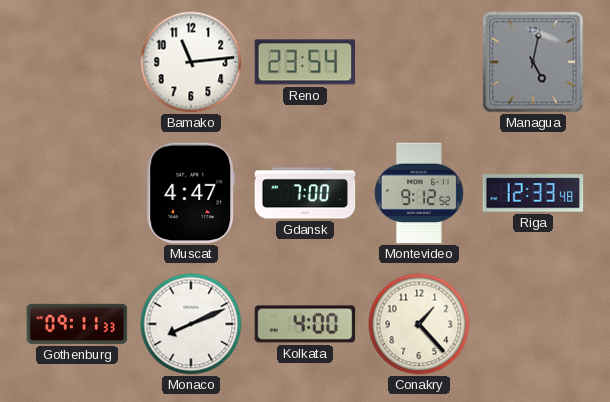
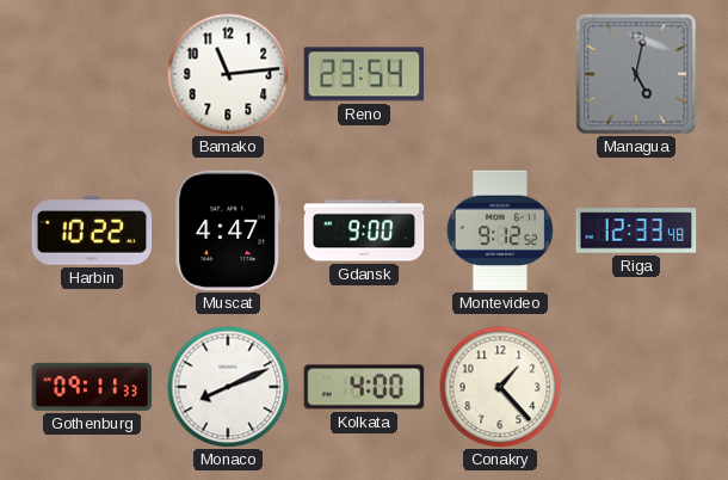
Harbin: none -> 10:22 (92, 230)
Gdansk: 7:00 -> 9:00 (364, 230)
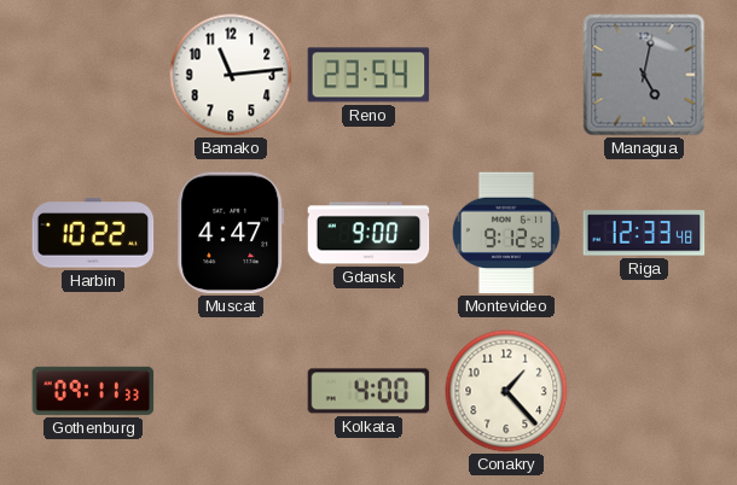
Monaco: 8:11 -> none (228, 387)
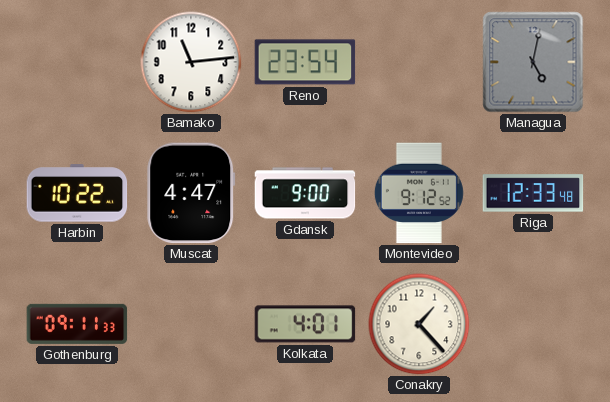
Kolkata: 4:00 -> 4:01 (305, 324)
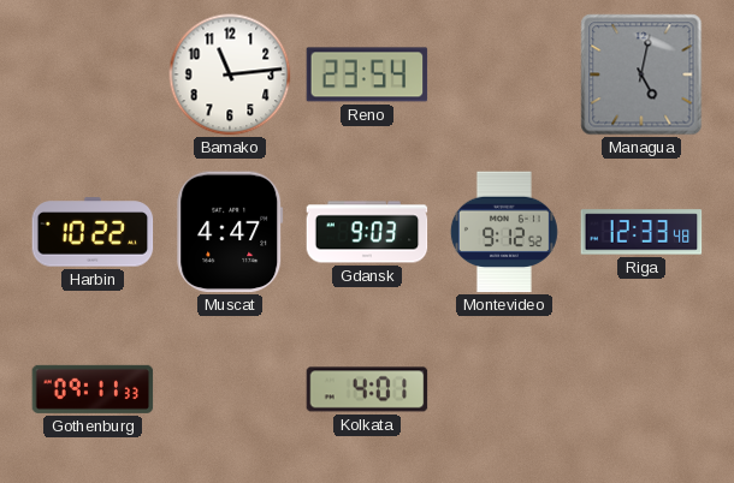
Gdansk: 9:00 -> 9:03 (367, 232)
Conakry: 1:23 -> none (419, 324)
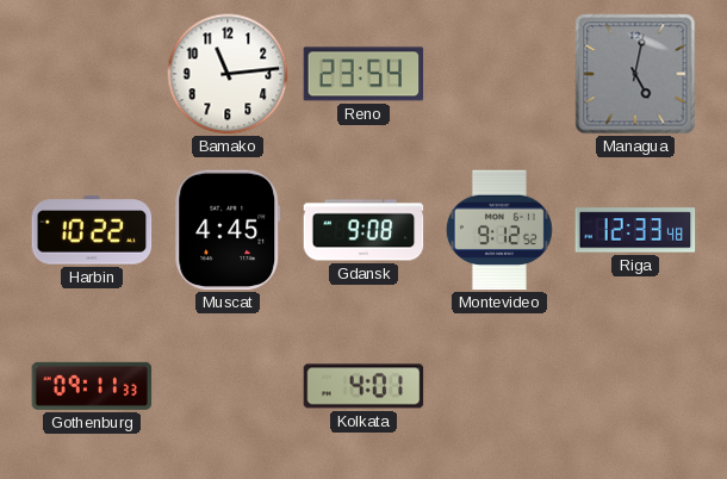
Muscat: 4:47 -> 4:45 (228, 230)
Gdansk: 9:03 -> 9:08 (363, 230)
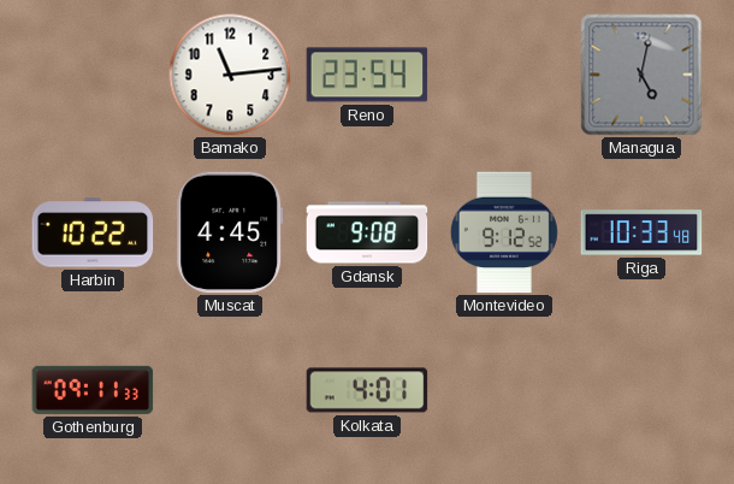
Riga: 12:33 -> 10:33 (641, 232)
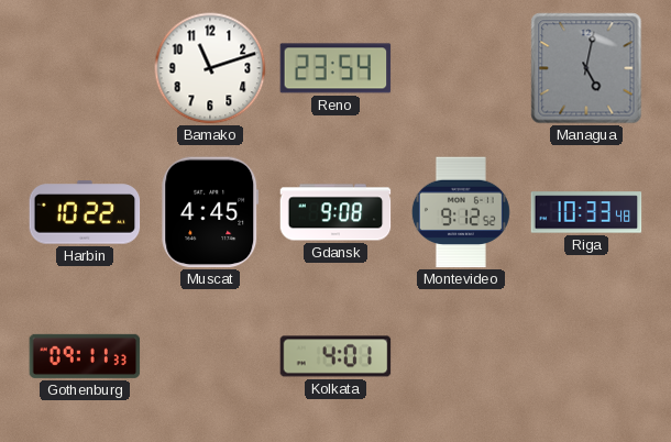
Bamako: 11:14 -> 11:12 (210, 68)
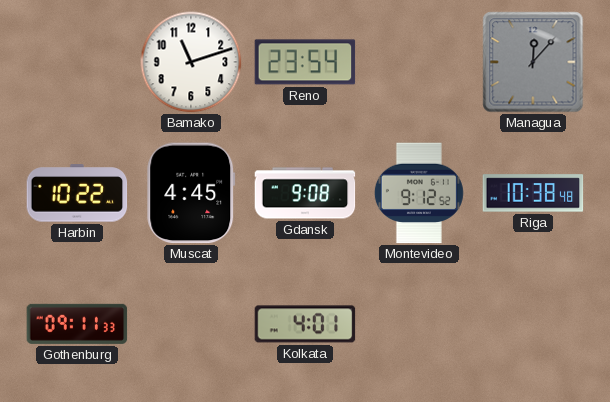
Managua: 5:02 -> 12:07 (533, 62)
Riga: 10:33 -> 10:38 (533, 193)
